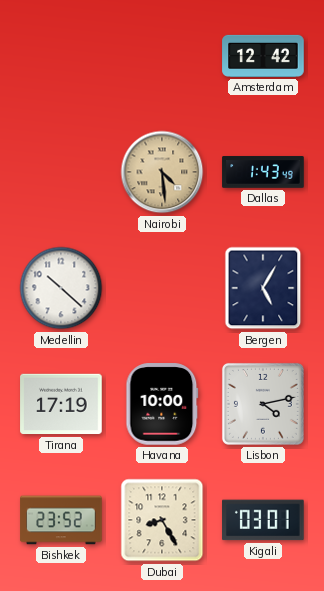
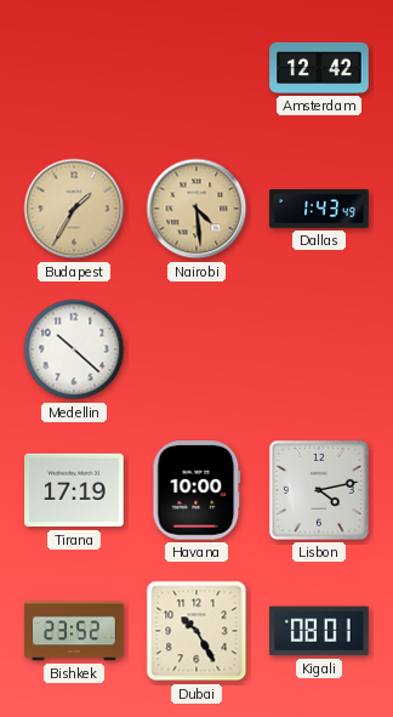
Budapest: none -> 1:35 (74, 209)
Bergen: 5:05 -> none (263, 288)
Dubai: 8:25 -> 10:25 (196, 631)
Kigali: 03:01 -> 08:01 (319, 631)
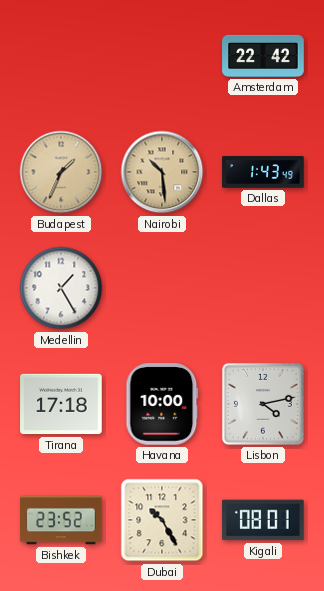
Amsterdam: 12:42 -> 22:42 (263, 56)
Budapest: 1:35 -> 1:34 (61, 172)
Nairobi: 4:29 -> 10:29 (162, 172)
Medellin: 10:22 -> 1:25 (61, 288)
Tirana: 17:19 -> 17:18 (61, 404)
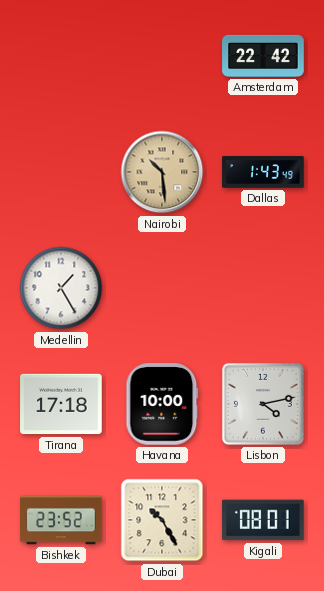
Budapest: 1:34 -> none (61, 172)
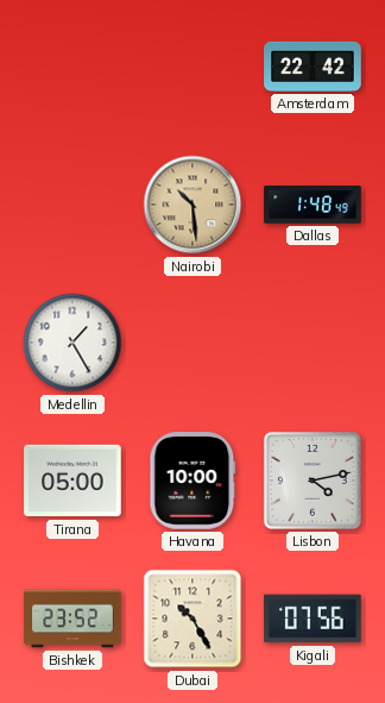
Dallas: 1:43 -> 1:48 (313, 205)
Tirana: 17:18 -> 05:00 (72, 481)
Kigali: 08:01 -> 07:56 (313, 619)
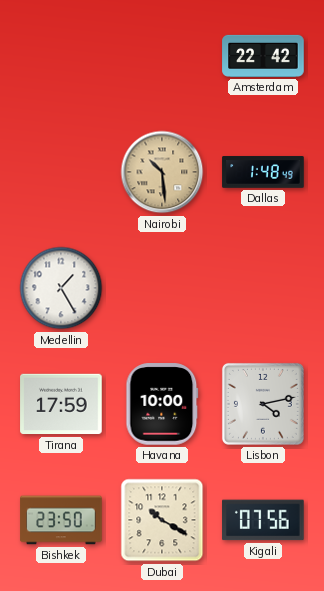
Tirana: 05:00 -> 17:59 (61, 404)
Bishkek: 23:52 -> 23:50 (61, 520)
Dubai: 10:25 -> 10:20 (162, 520)
